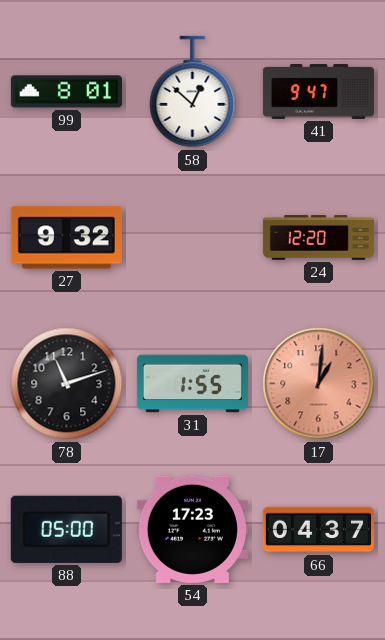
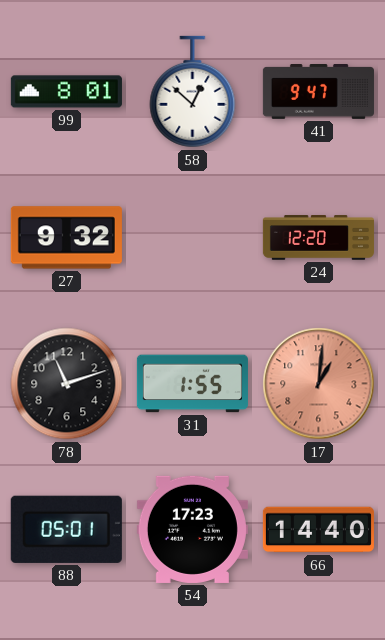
88: 05:00 -> 05:01 (66, 529)
66: 04:37 -> 14:40 (318, 530)
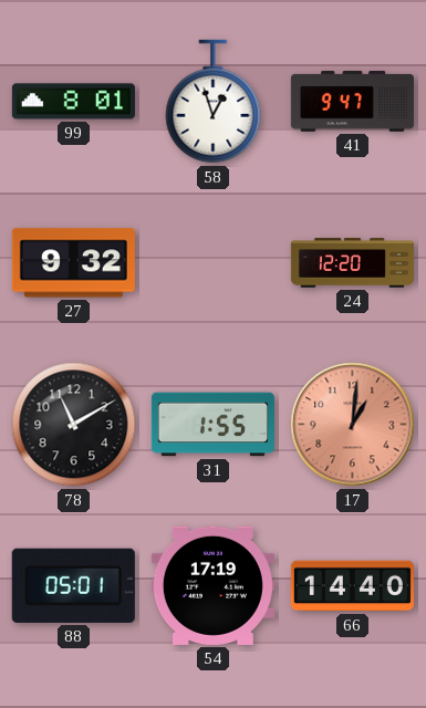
58: 12:52 -> 12:57 (214, 102)
78: 11:12 -> 11:10 (74, 425)
54: 17:23 -> 17:19 (212, 585)
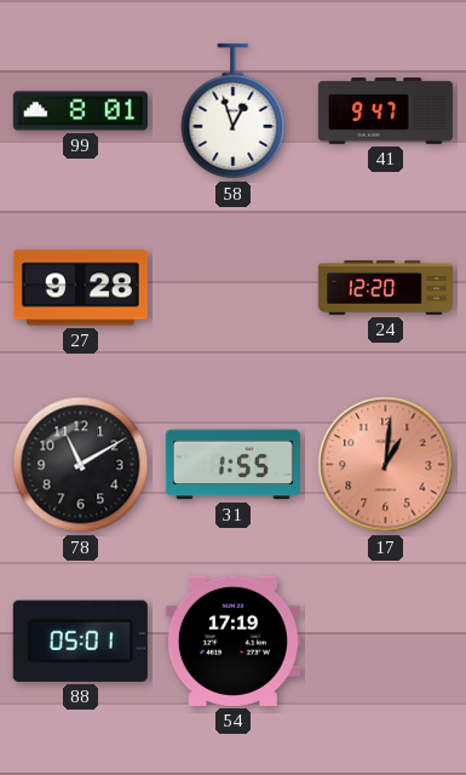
27: 9:32 -> 9:28 (80, 288)
66: 14:40 -> none (352, 586)
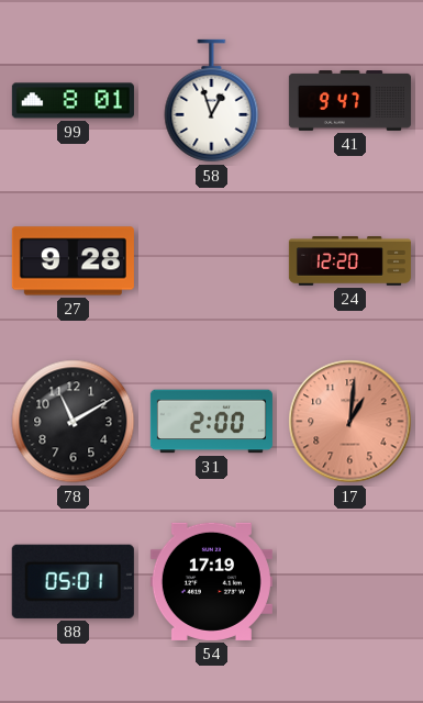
31: 1:55 -> 2:00 (211, 422)
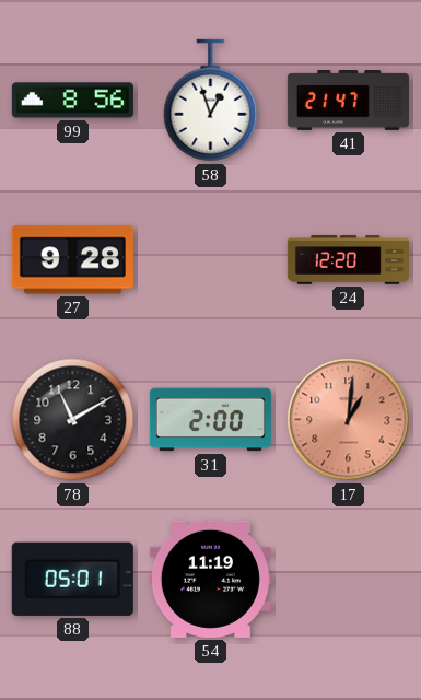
99: 8:01 -> 8:56 (72, 101)
41: 9:47 -> 21:47 (348, 101)
54: 17:19 -> 11:19 (210, 579)
